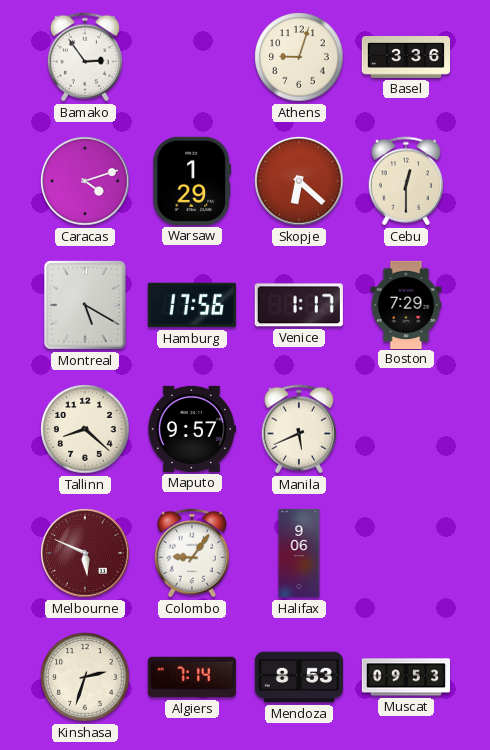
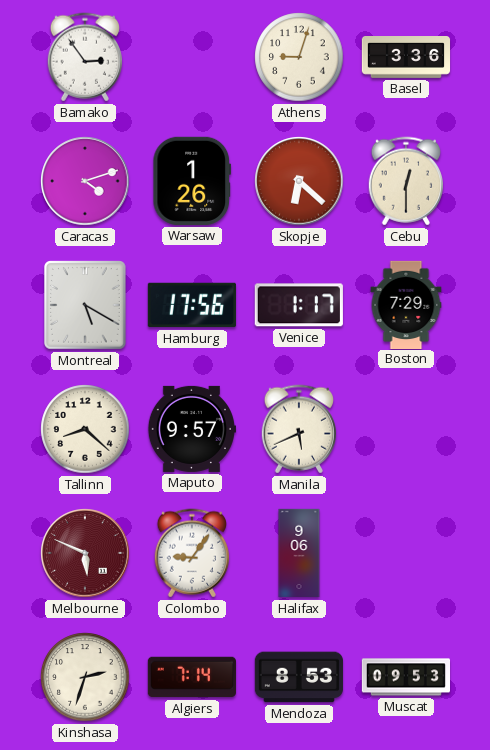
Warsaw: 1:29 -> 1:26 (192, 181)
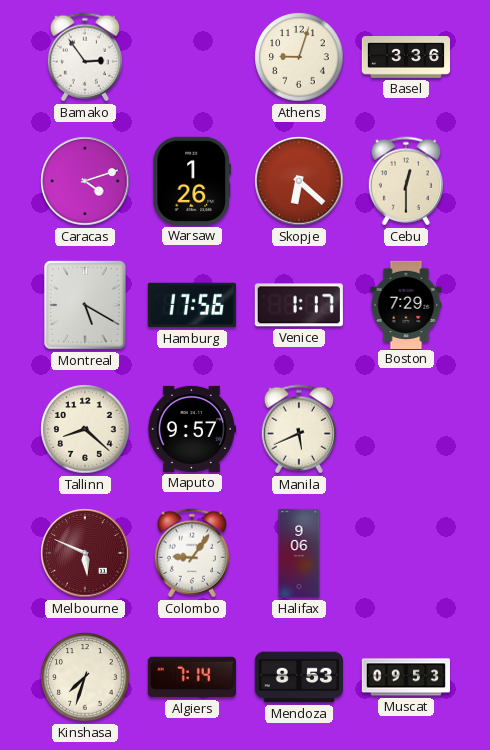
Kinshasa: 2:33 -> 7:33 (85, 677)
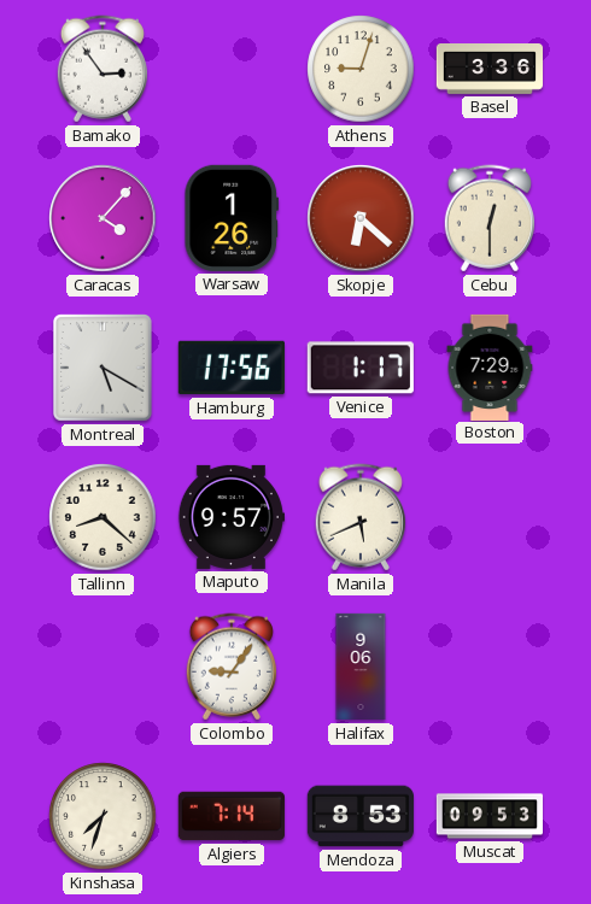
Caracas: 4:12 -> 4:07 (103, 218)
Melbourne: 5:49 -> none (85, 553)
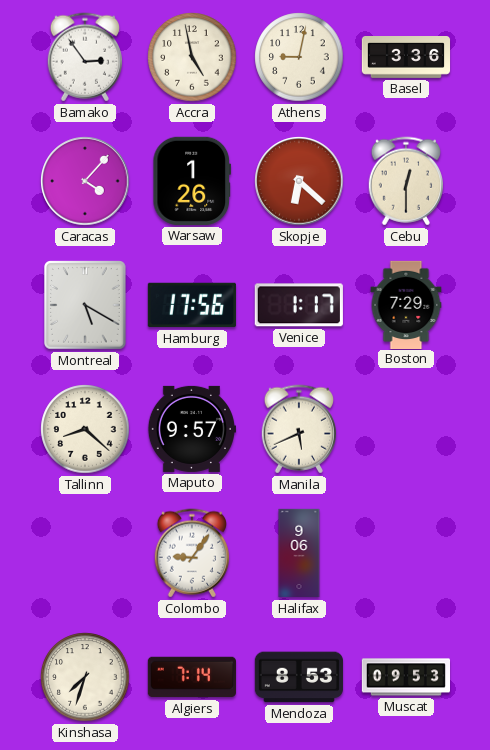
Accra: none -> 4:58 (192, 57)
Athens: 9:03 -> 9:02 (299, 57)
